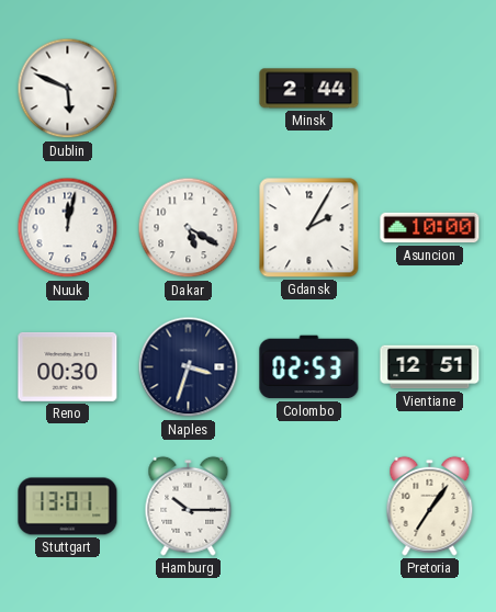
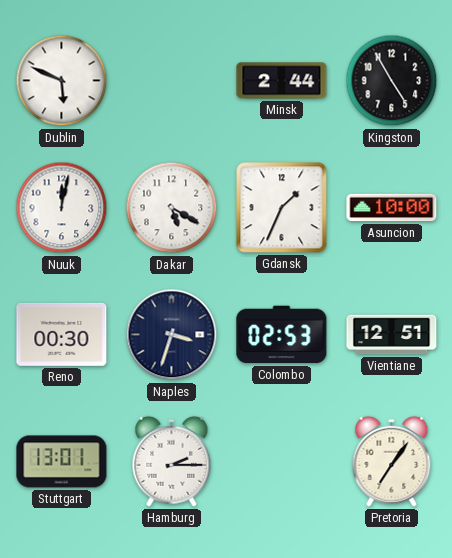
Kingston: none -> 4:55 (392, 81)
Gdansk: 2:05 -> 1:34 (282, 208)
Hamburg: 10:15 -> 2:15 (172, 461)
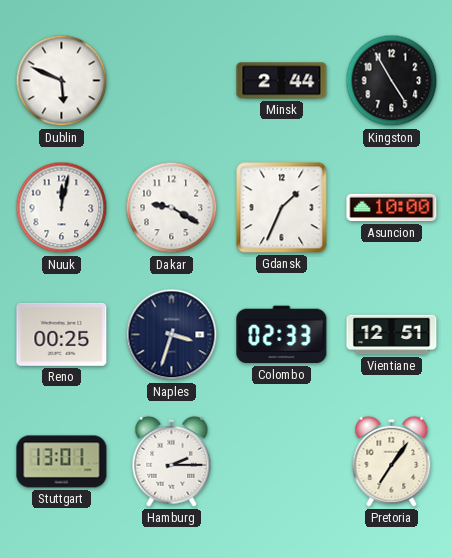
Dakar: 5:20 -> 9:20 (172, 208)
Reno: 00:30 -> 00:25 (62, 334)
Colombo: 02:53 -> 02:33 (282, 335)
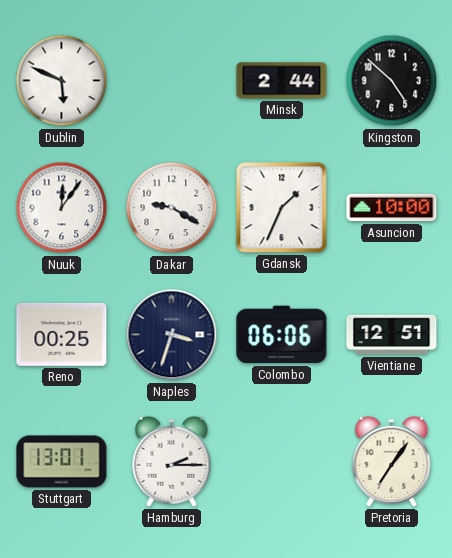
Kingston: 4:55 -> 4:52 (392, 81)
Nuuk: 12:02 -> 12:06 (62, 208)
Colombo: 02:33 -> 06:06 (282, 335)
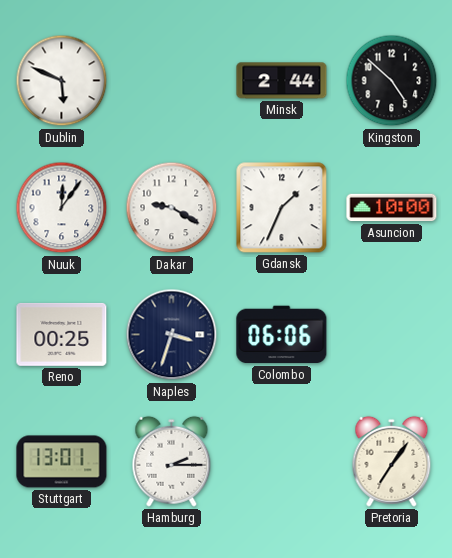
Vientiane: 12:51 -> none (392, 335)
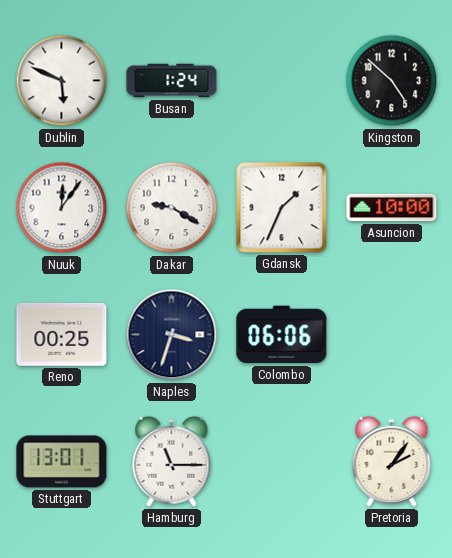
Busan: none -> 1:24 (172, 81)
Minsk: 2:44 -> none (282, 81)
Hamburg: 2:15 -> 11:15 (172, 461)
Pretoria: 7:06 -> 2:06 (392, 461)
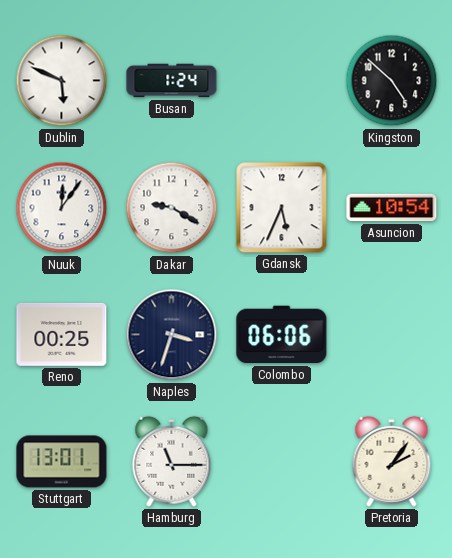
Gdansk: 1:34 -> 5:34 (282, 208)
Asuncion: 10:00 -> 10:54 (392, 208)
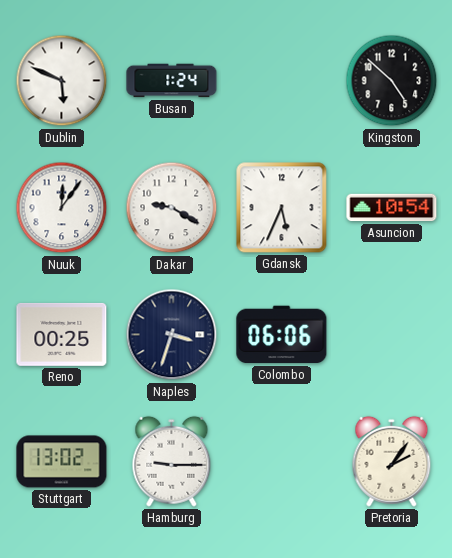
Stuttgart: 13:01 -> 13:02 (62, 462)
Hamburg: 11:15 -> 9:15 (172, 461)
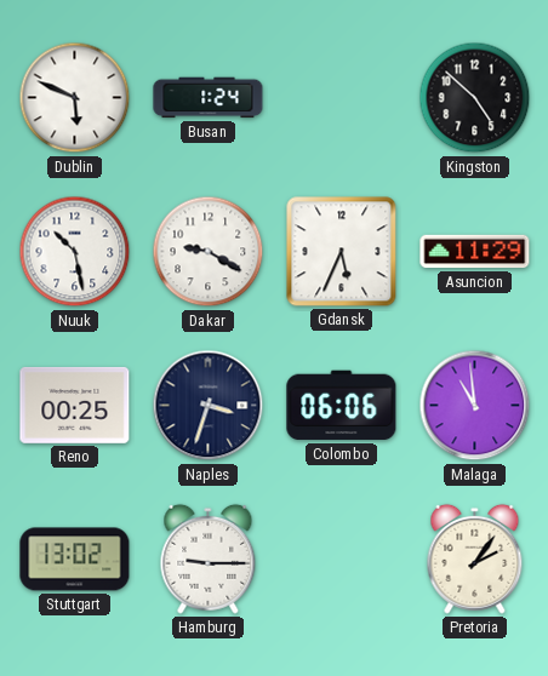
Nuuk: 12:06 -> 10:28 (75, 252)
Asuncion: 10:54 -> 11:29 (475, 252)
Malaga: none -> 10:59 (475, 406)
